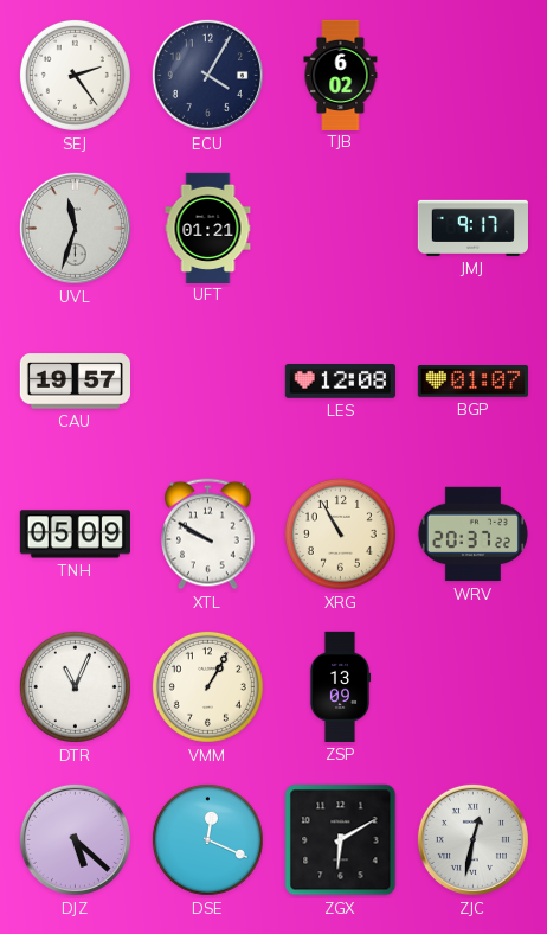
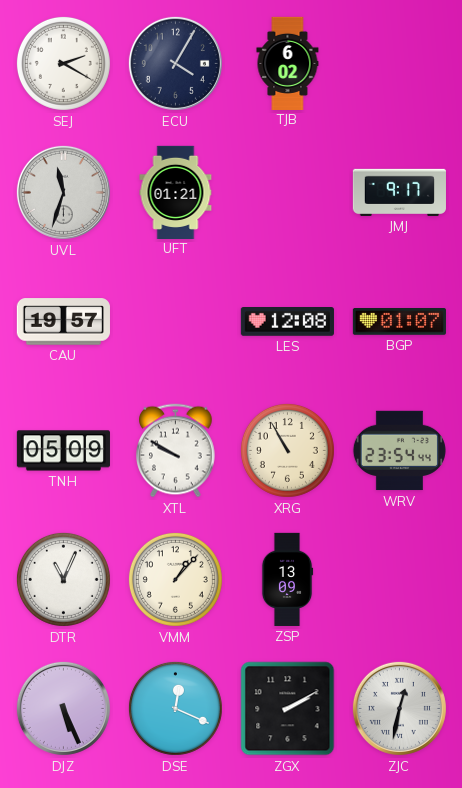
SEJ: 2:24 -> 2:20 (63, 63)
WRV: 20:37 -> 23:54 (399, 451)
VMM: 1:05 -> 1:07 (175, 579)
DJZ: 5:22 -> 5:26 (63, 708)
ZGX: 6:10 -> 2:10 (288, 709)
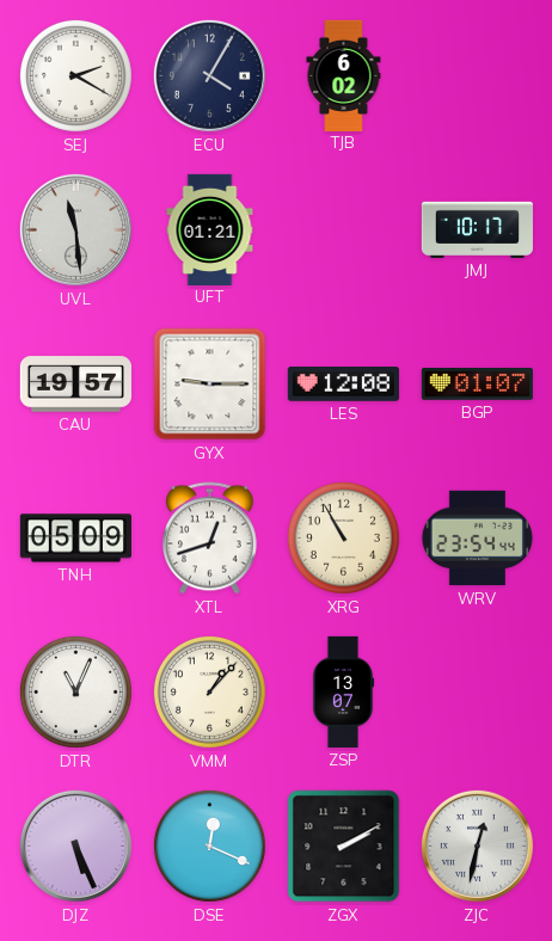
UVL: 11:33 -> 11:29 (75, 229)
JMJ: 9:17 -> 10:17 (477, 229)
GYX: none -> 9:15 (210, 385)
XTL: 9:50 -> 12:42 (210, 539)
ZSP: 13:09 -> 13:07 (343, 691)
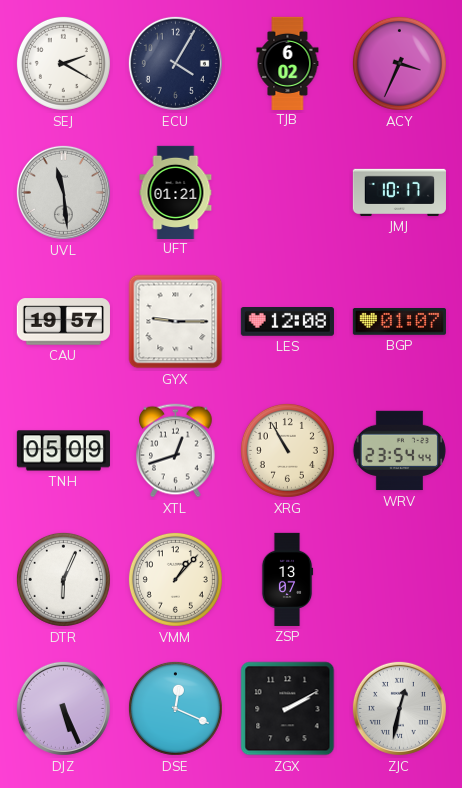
ACY: none -> 3:34 (399, 63)
DTR: 11:04 -> 6:04 (63, 579)
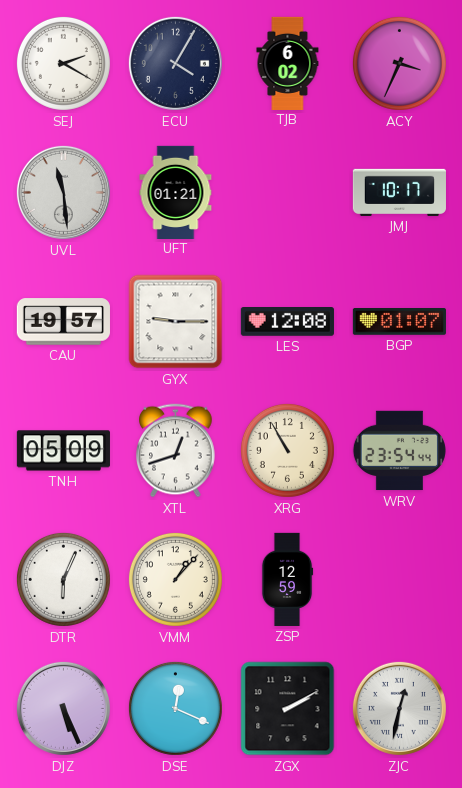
ZSP: 13:07 -> 12:59 (287, 579)
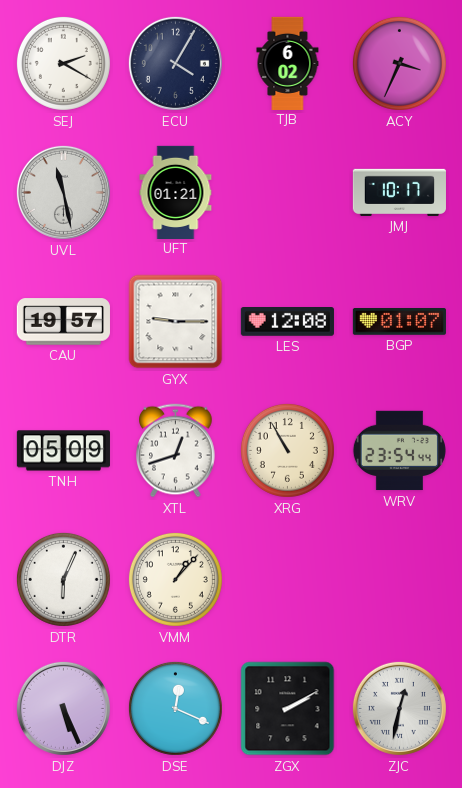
UVL: 11:29 -> 11:28 (63, 192)
ZSP: 12:59 -> none (287, 579)
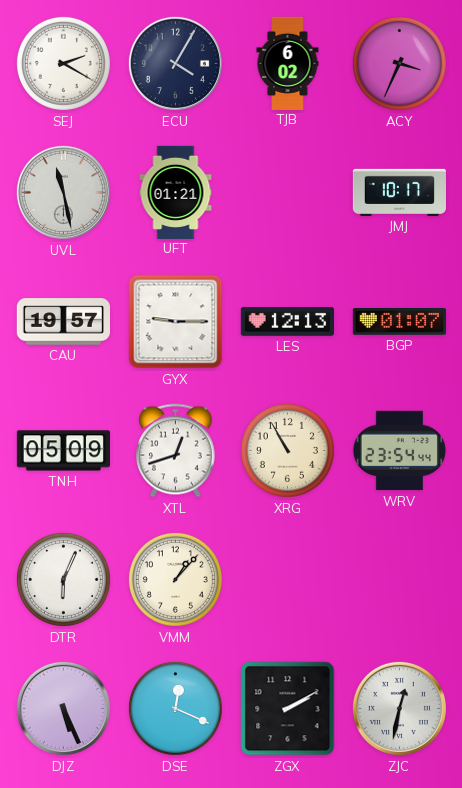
LES: 12:08 -> 12:13 (287, 322)
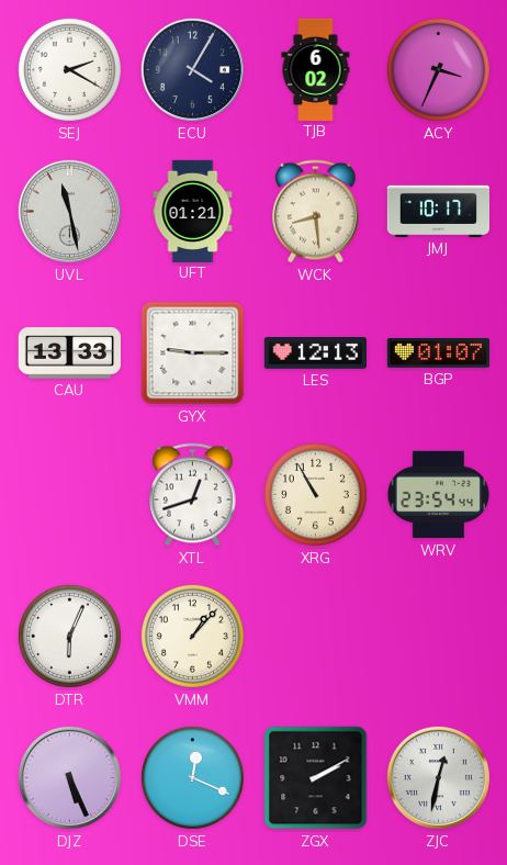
WCK: none -> 8:29 (316, 212)
CAU: 19:57 -> 13:33 (69, 353)
TNH: 05:09 -> none (63, 451)
